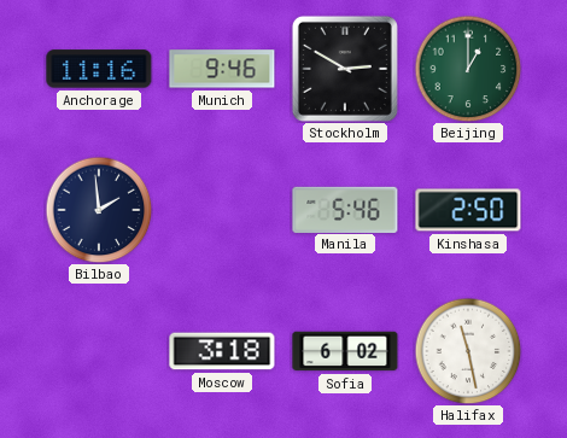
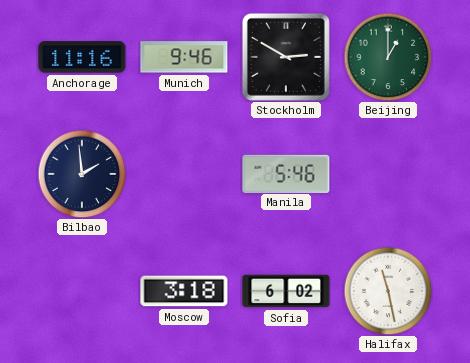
Kinshasa: 2:50 -> none (468, 210)
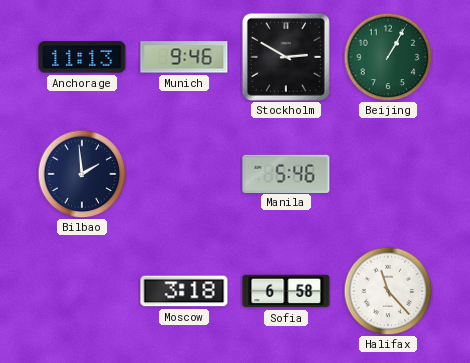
Anchorage: 11:16 -> 11:13 (82, 57)
Beijing: 1:00 -> 1:05 (388, 57)
Sofia: 6:02 -> 6:58 (286, 291)
Halifax: 11:28 -> 11:23 (388, 291)
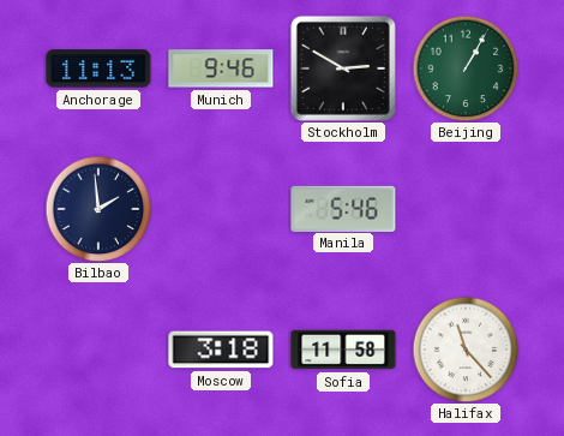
Sofia: 6:58 -> 11:58 (343, 350)
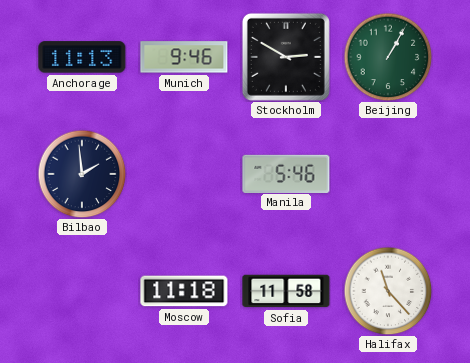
Moscow: 3:18 -> 11:18 (184, 291)
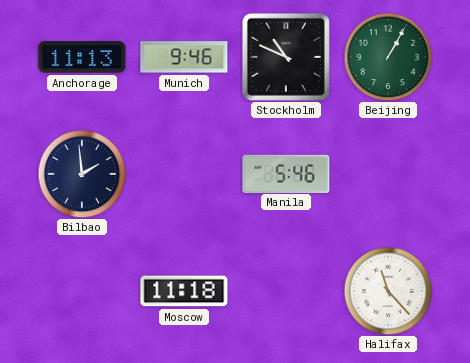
Stockholm: 2:50 -> 10:49 (286, 57)
Sofia: 11:58 -> none (286, 291)
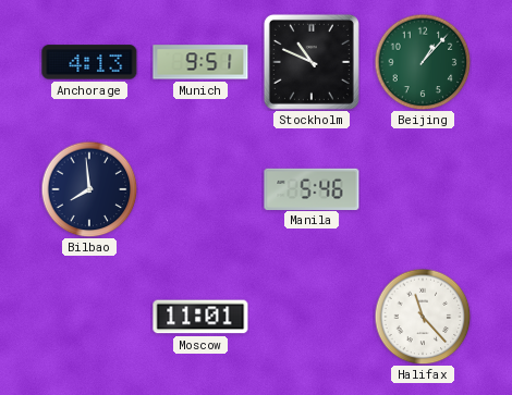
Anchorage: 11:13 -> 4:13 (89, 62)
Munich: 9:46 -> 9:51 (200, 62)
Beijing: 1:05 -> 1:07 (423, 62)
Bilbao: 1:59 -> 7:59 (89, 189)
Moscow: 11:18 -> 11:01 (200, 317)
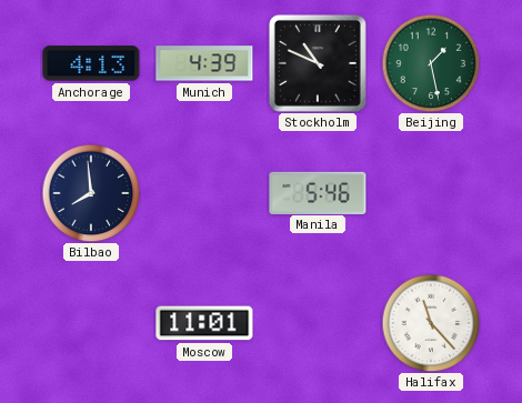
Munich: 9:51 -> 4:39 (204, 63)
Beijing: 1:07 -> 1:28 (431, 63)
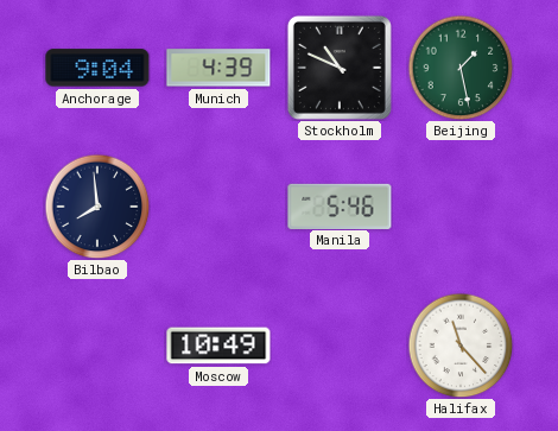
Anchorage: 4:13 -> 9:04 (97, 68)
Moscow: 11:01 -> 10:49 (218, 346)
